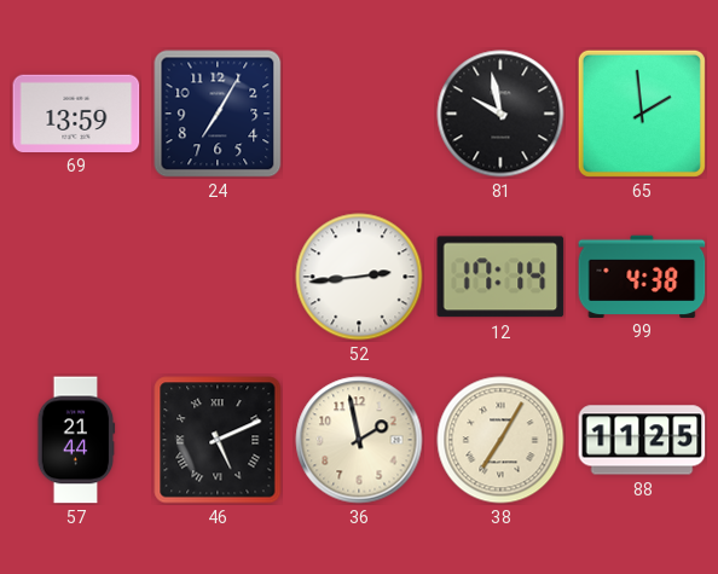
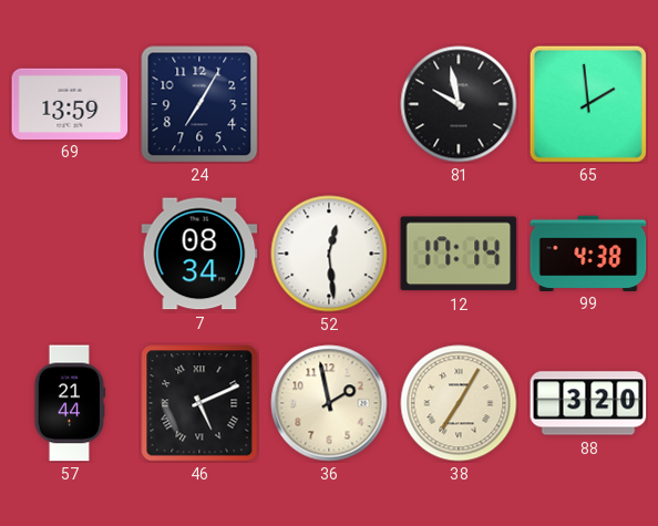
7: none -> 08:34 (199, 254)
52: 2:44 -> 12:29 (329, 254)
88: 11:25 -> 3:20 (588, 403)
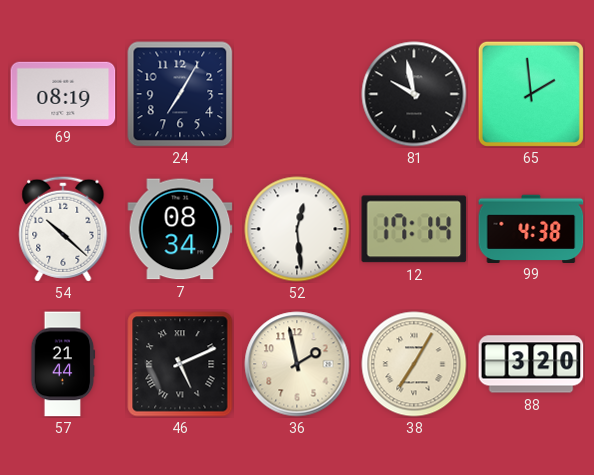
69: 13:59 -> 08:19 (63, 93)
54: none -> 10:22 (63, 229)
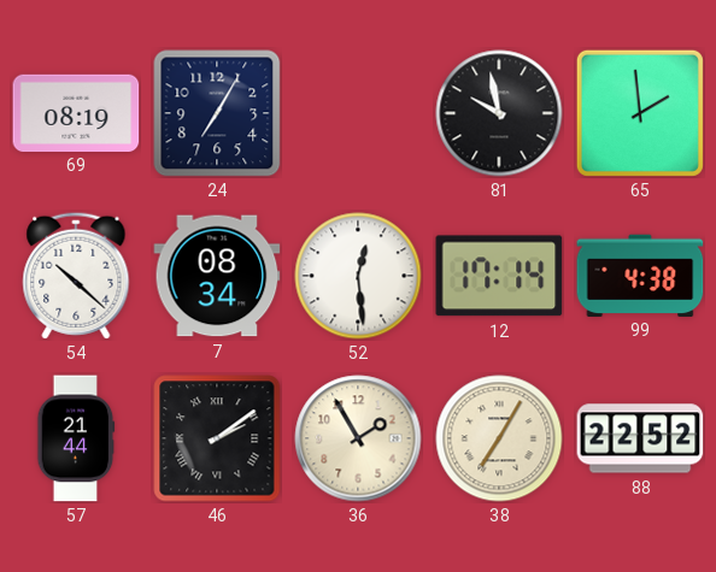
46: 5:11 -> 2:09 (217, 438)
36: 1:58 -> 1:55 (358, 438)
88: 3:20 -> 22:52 (640, 438)
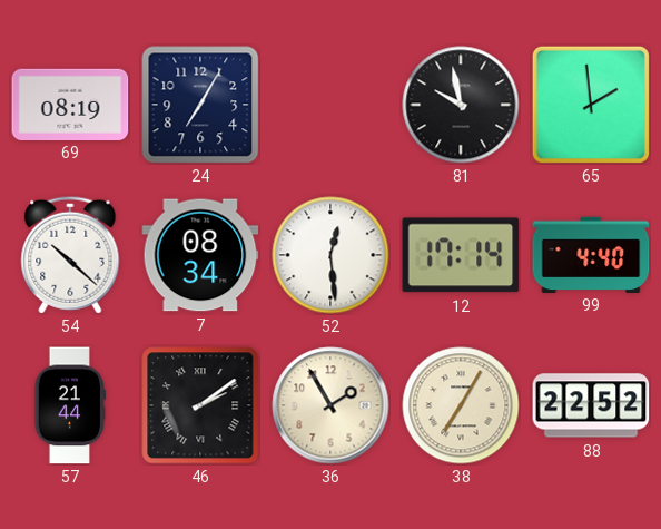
99: 4:38 -> 4:40 (591, 254)
